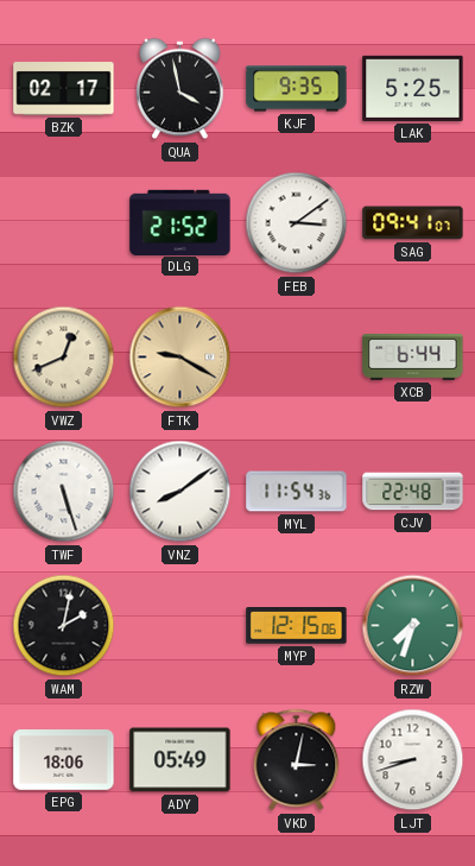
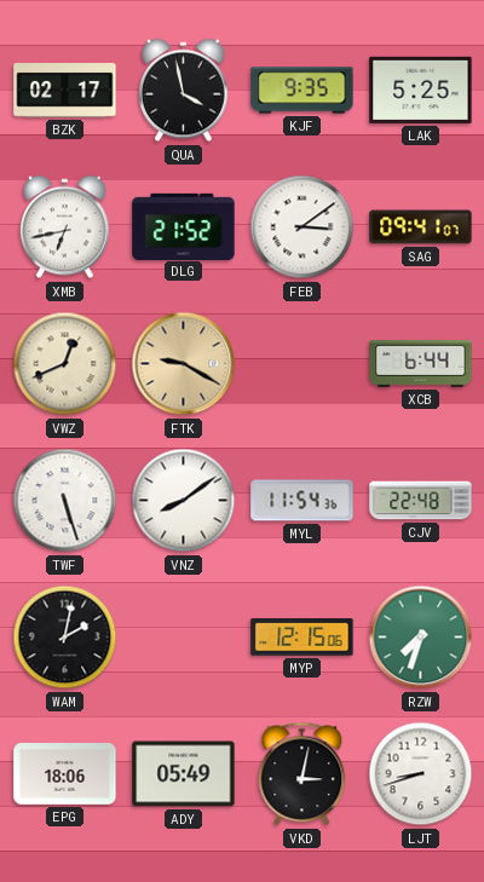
XMB: none -> 6:43 (65, 227)
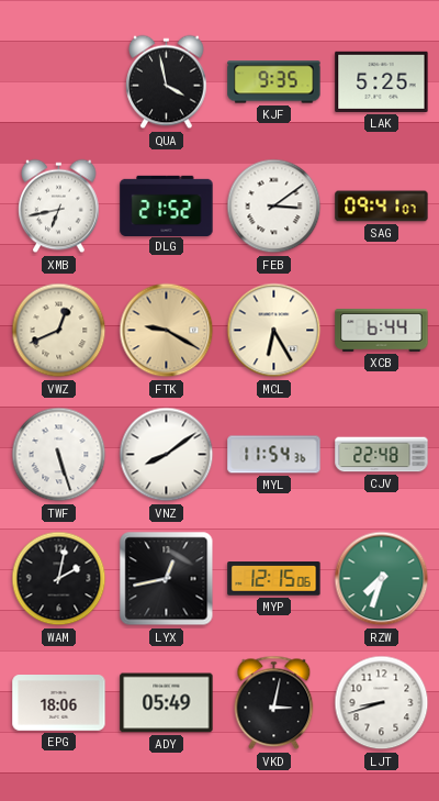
BZK: 02:17 -> none (65, 91)
MCL: none -> 6:25 (274, 331)
LYX: none -> 12:43 (167, 579)
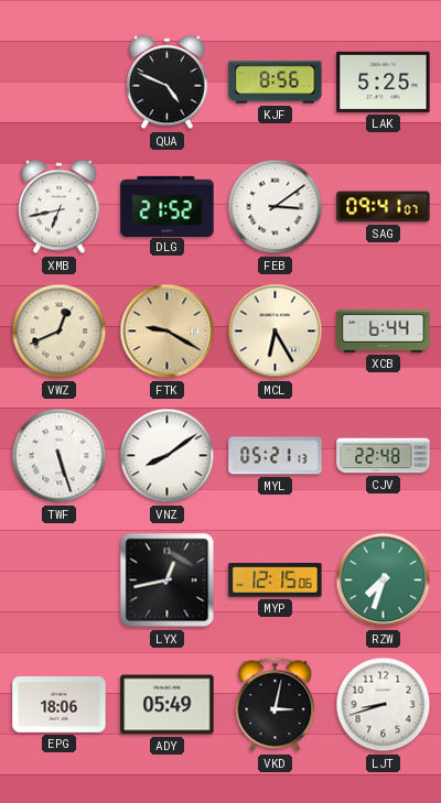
QUA: 3:58 -> 4:49 (168, 83)
KJF: 9:35 -> 8:56 (276, 83)
MYL: 11:54 -> 05:21 (276, 456)
WAM: 2:02 -> none (59, 579)
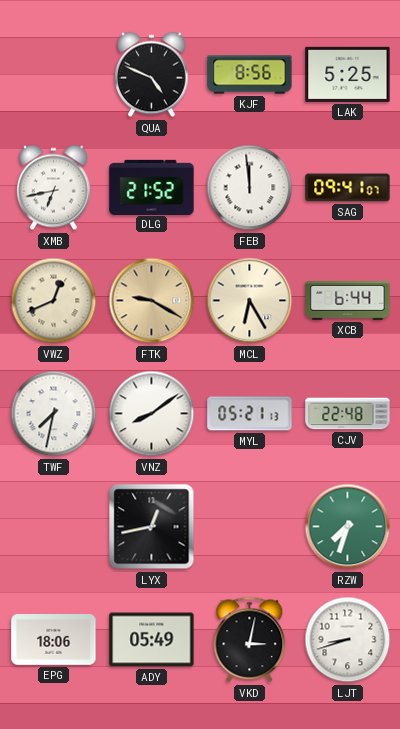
FEB: 3:09 -> 11:59 (250, 188)
TWF: 5:27 -> 7:32 (54, 414)
MYP: 12:15 -> none (276, 580)
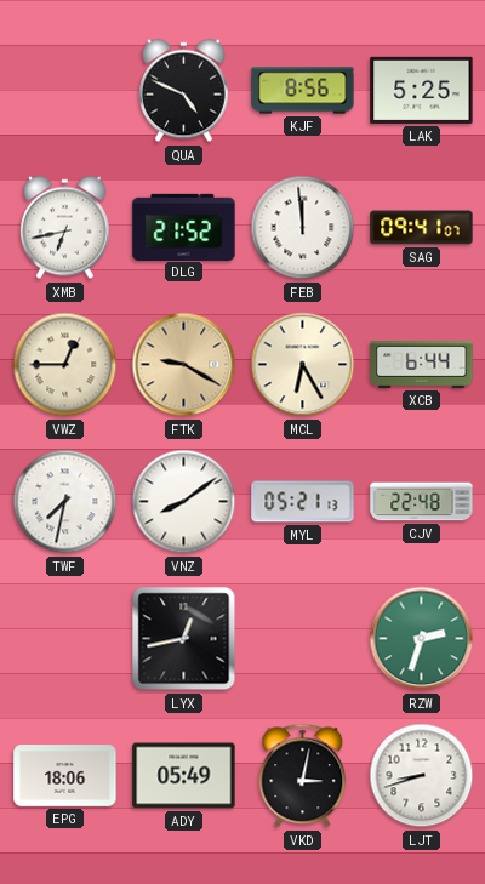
VWZ: 12:41 -> 12:45 (65, 365)
RZW: 7:33 -> 2:33 (422, 639)
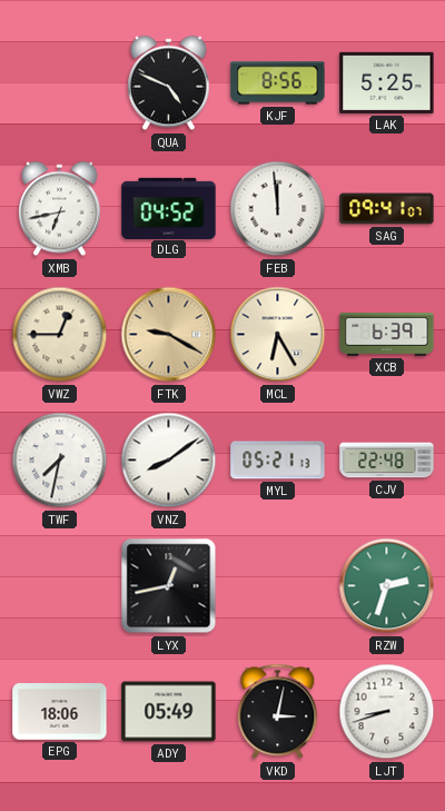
DLG: 21:52 -> 04:52 (169, 208)
XCB: 6:44 -> 6:39 (387, 335)
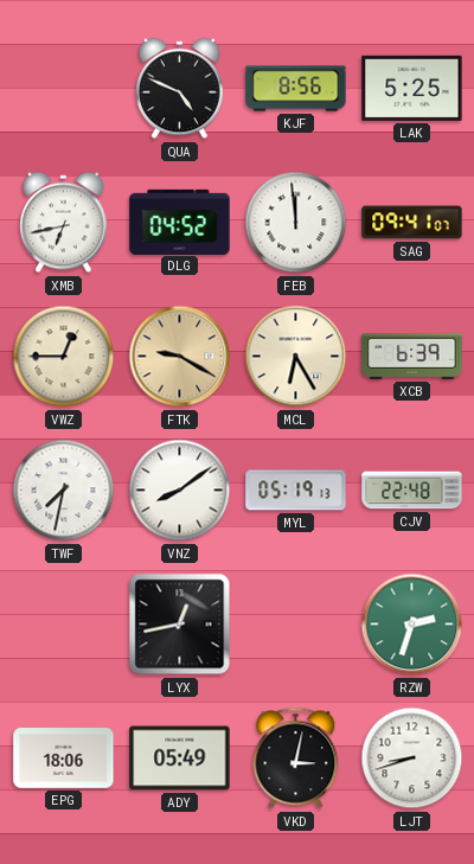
MYL: 05:21 -> 05:19 (296, 491)
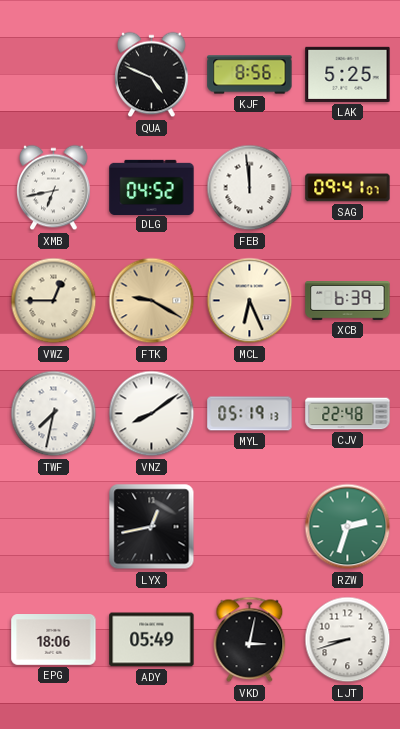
MCL: 6:25 -> 6:26 (250, 301)
